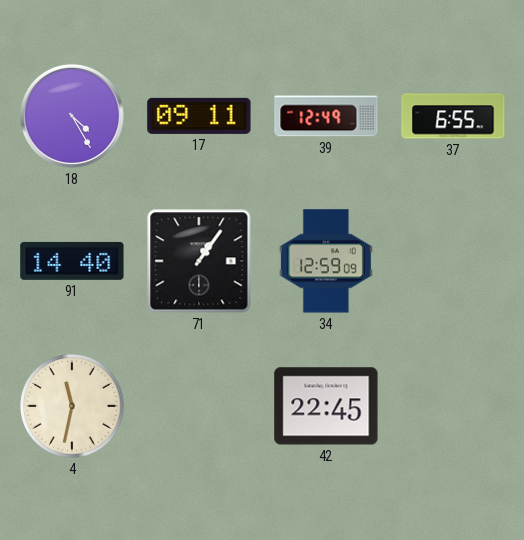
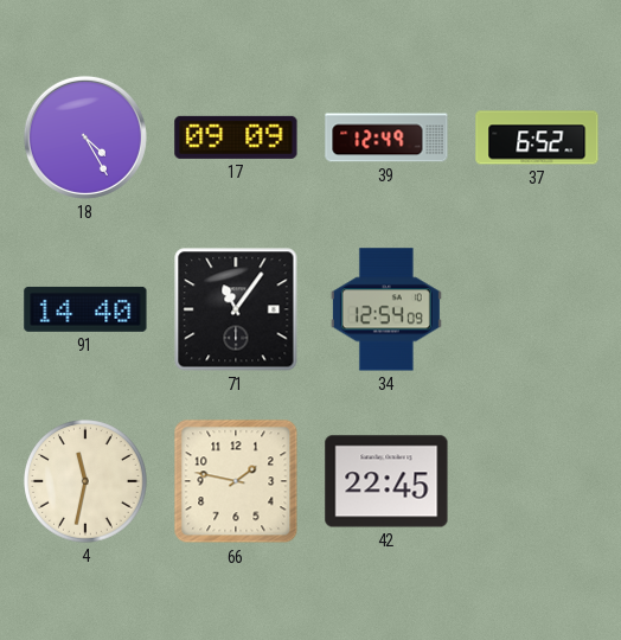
17: 09:11 -> 09:09 (236, 137)
37: 6:55 -> 6:52 (537, 137)
71: 1:06 -> 11:06 (236, 309)
34: 12:59 -> 12:54 (386, 309)
66: none -> 1:47 (236, 481)
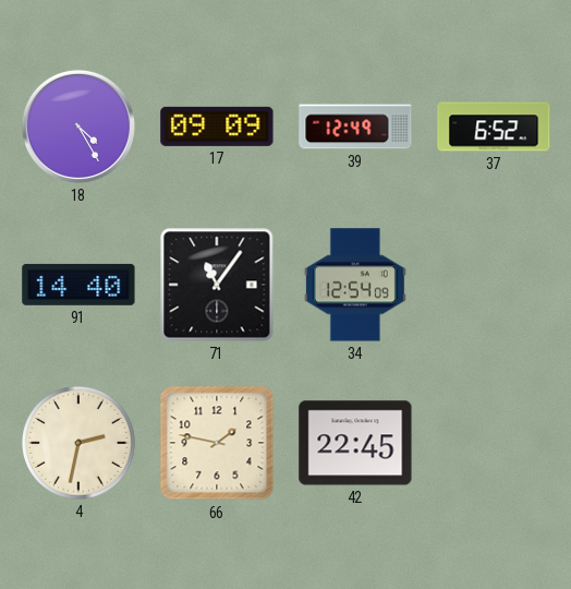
4: 11:32 -> 2:32 (78, 443)
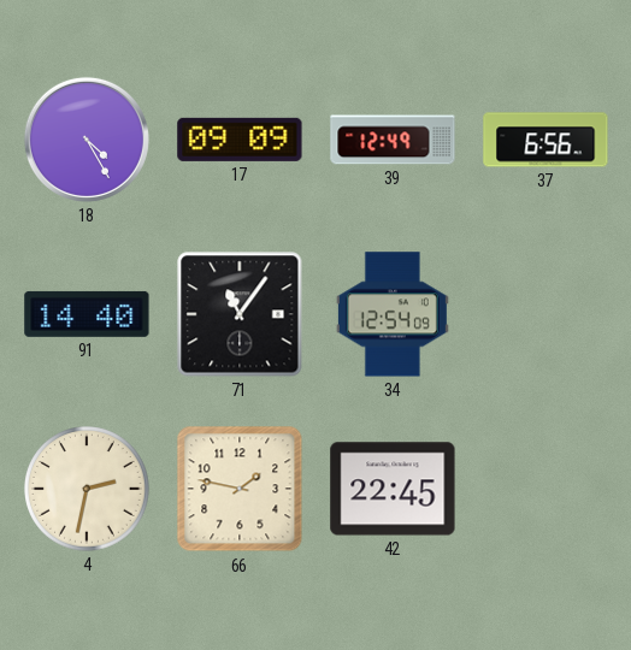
37: 6:52 -> 6:56 (546, 140)
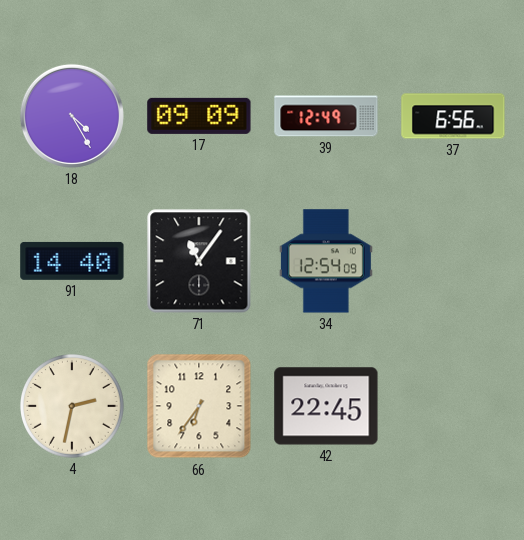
66: 1:47 -> 6:36 (199, 406)
